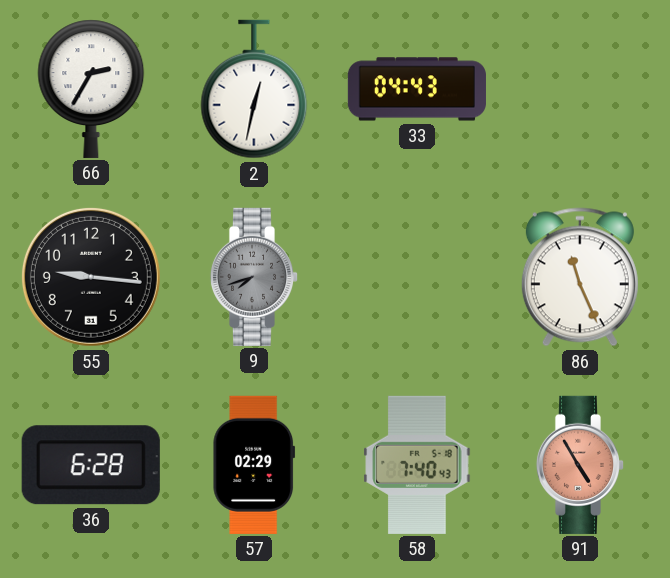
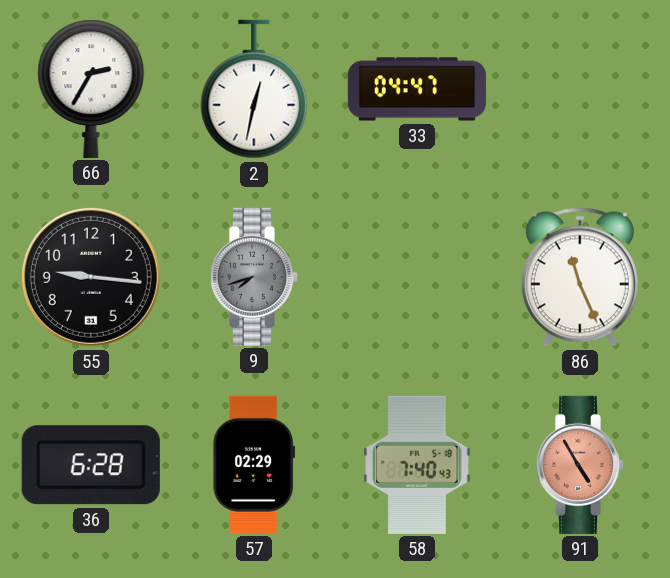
33: 04:43 -> 04:47 (417, 89)
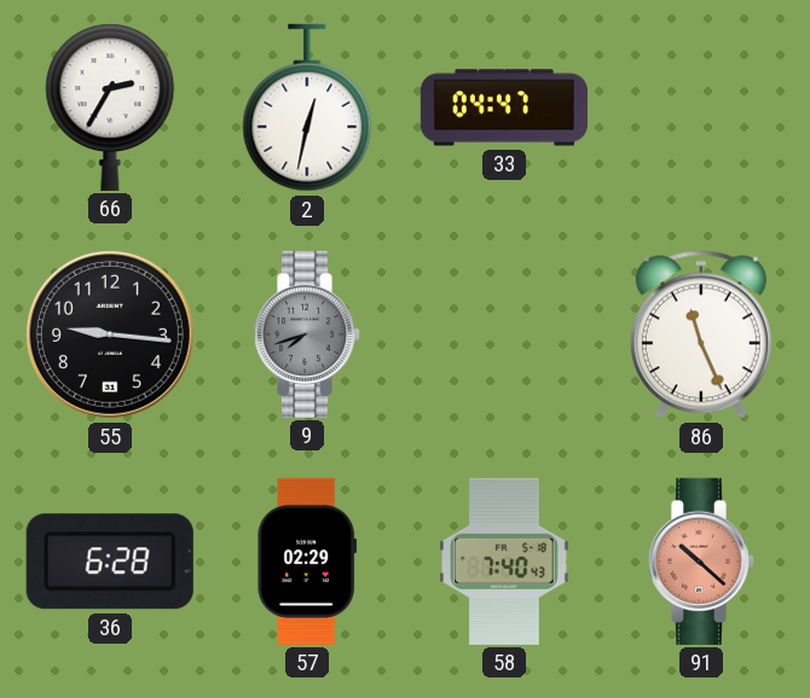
91: 4:55 -> 10:22 (701, 562)
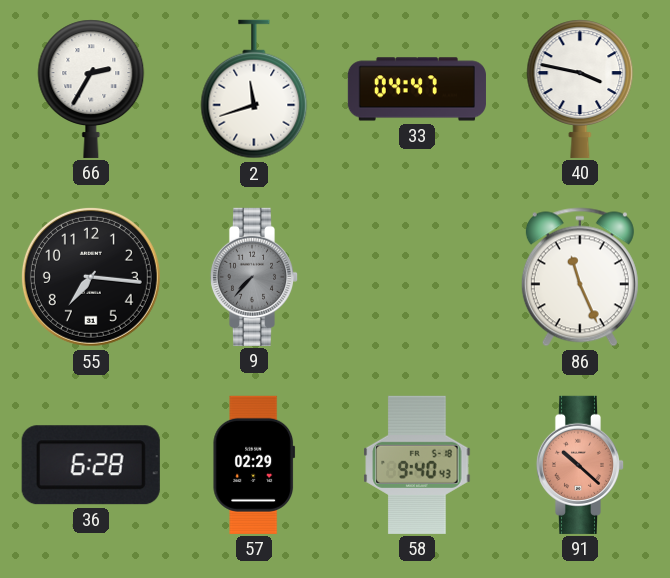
2: 12:32 -> 11:42 (254, 89)
40: none -> 3:47 (580, 89)
55: 9:16 -> 7:16 (91, 277)
9: 7:42 -> 7:37 (254, 277)
58: 7:40 -> 9:40 (417, 465)
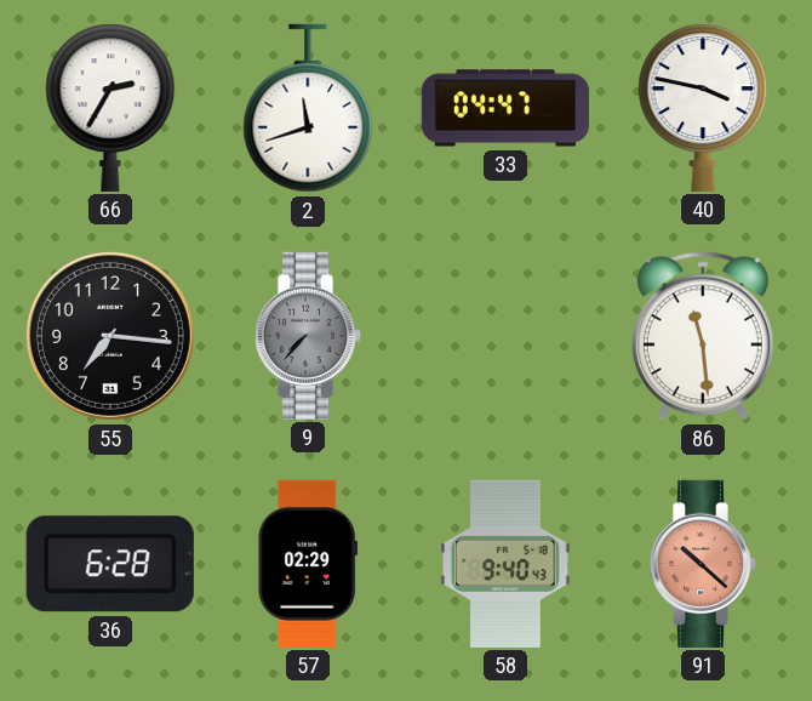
86: 11:26 -> 11:29 (703, 336)
